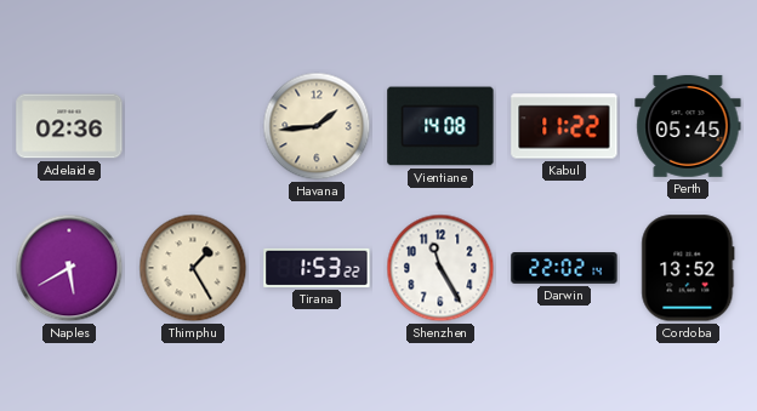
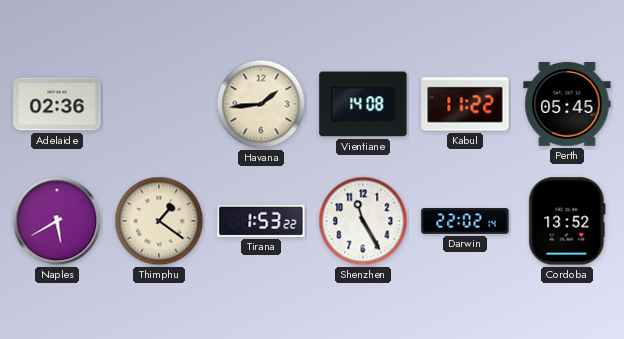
Thimphu: 1:25 -> 1:21 (159, 221)
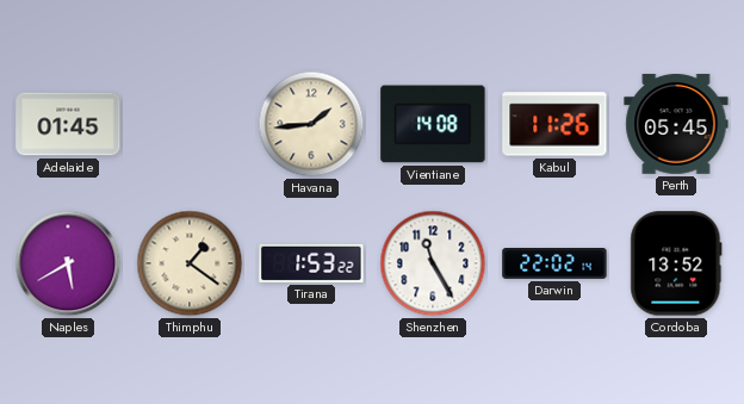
Adelaide: 02:36 -> 01:45 (68, 124)
Kabul: 11:22 -> 11:26 (554, 124)
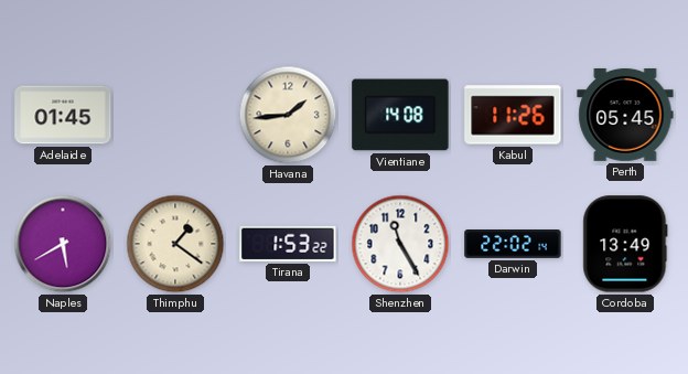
Cordoba: 13:52 -> 13:49 (625, 244)
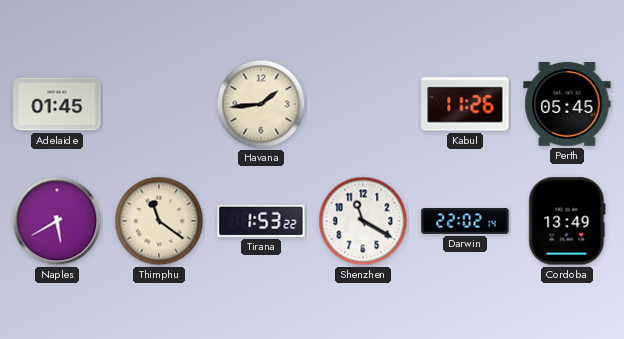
Vientiane: 14:08 -> none (400, 115)
Thimphu: 1:21 -> 11:21 (159, 221)
Shenzhen: 11:25 -> 11:20 (363, 221)
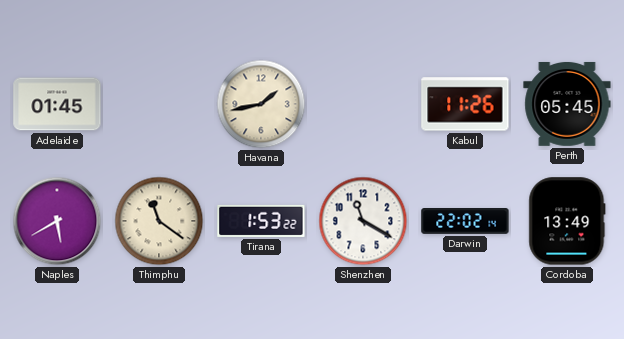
Havana: 1:44 -> 1:43 (261, 104)
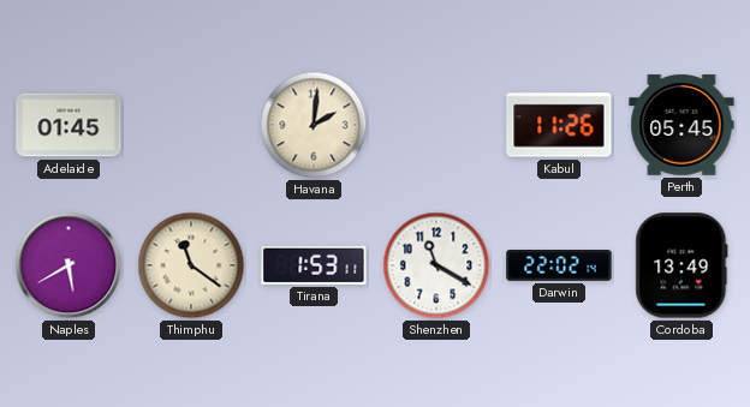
Havana: 1:43 -> 2:01 (314, 125)
Tirana: 1:53:22 -> 1:53:11 (314, 265)
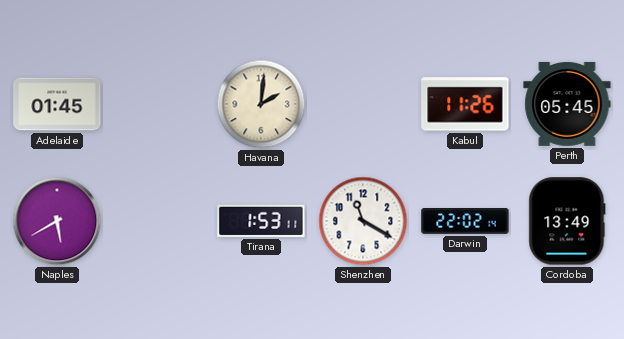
Thimphu: 11:21 -> none (191, 265)
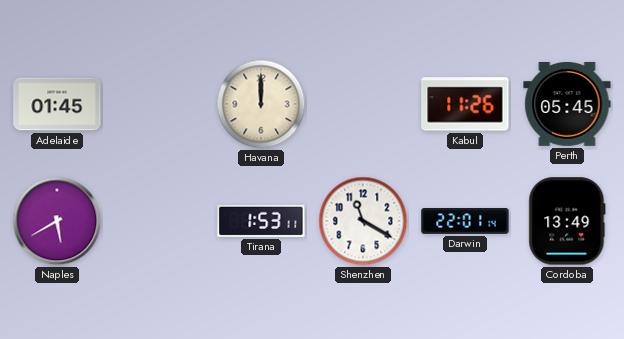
Havana: 2:01 -> 12:00 (261, 104)
Darwin: 22:02 -> 22:01 (465, 222)
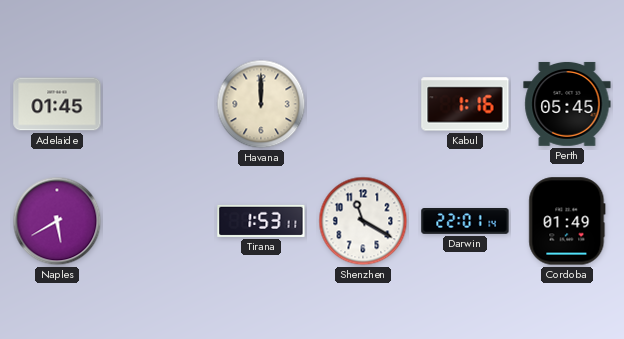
Kabul: 11:26 -> 1:16 (465, 104)
Cordoba: 13:49 -> 01:49 (567, 221)
